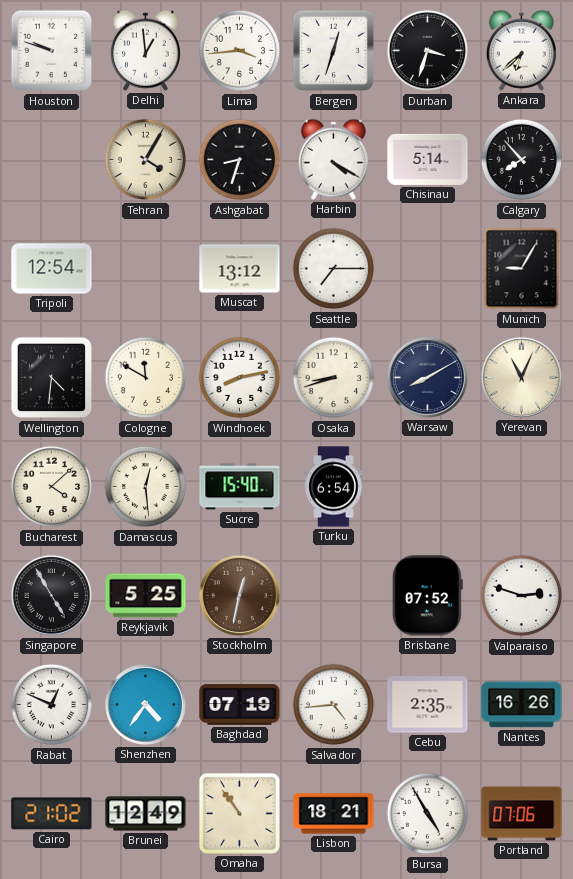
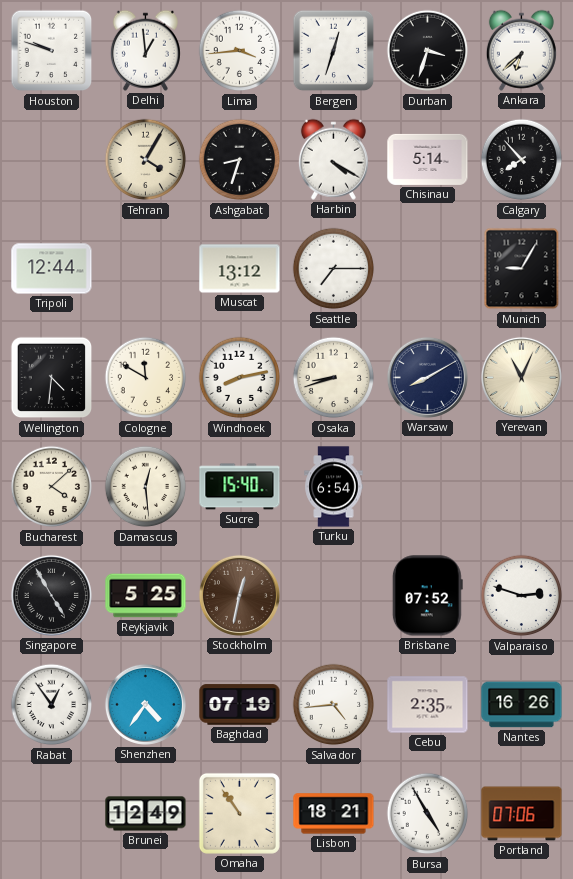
Tripoli: 12:54 -> 12:44 (52, 269)
Rabat: 12:49 -> 12:54 (52, 705)
Cairo: 21:02 -> none (52, 814)
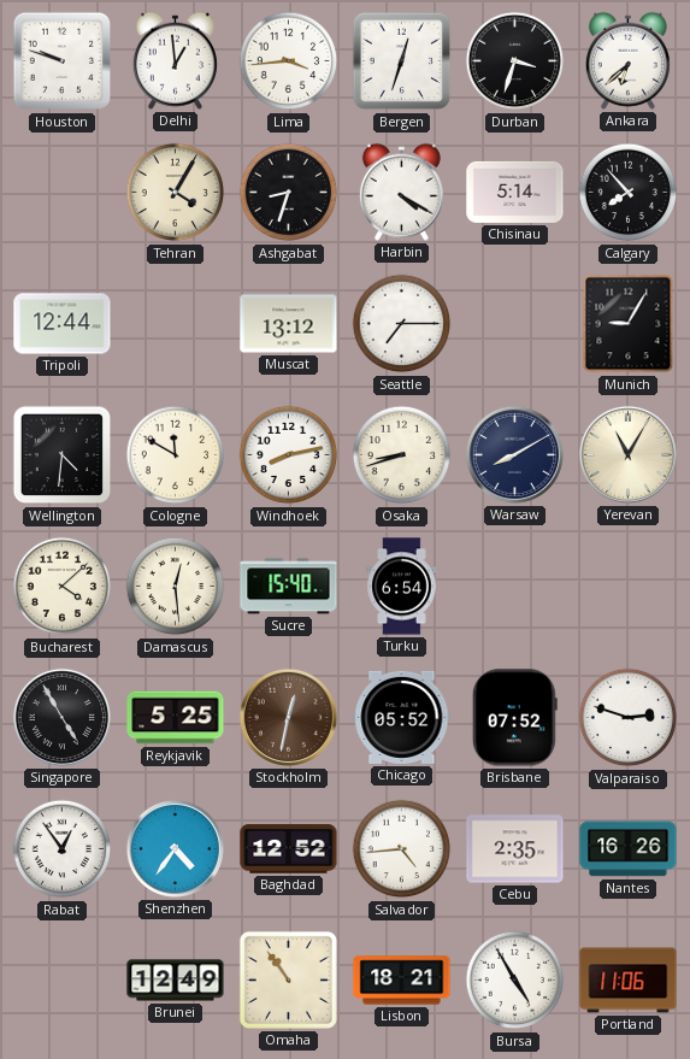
Yerevan: 11:04 -> 11:05 (627, 454)
Chicago: none -> 05:52 (402, 717)
Baghdad: 07:19 -> 12:52 (289, 849)
Portland: 07:06 -> 11:06 (629, 981)
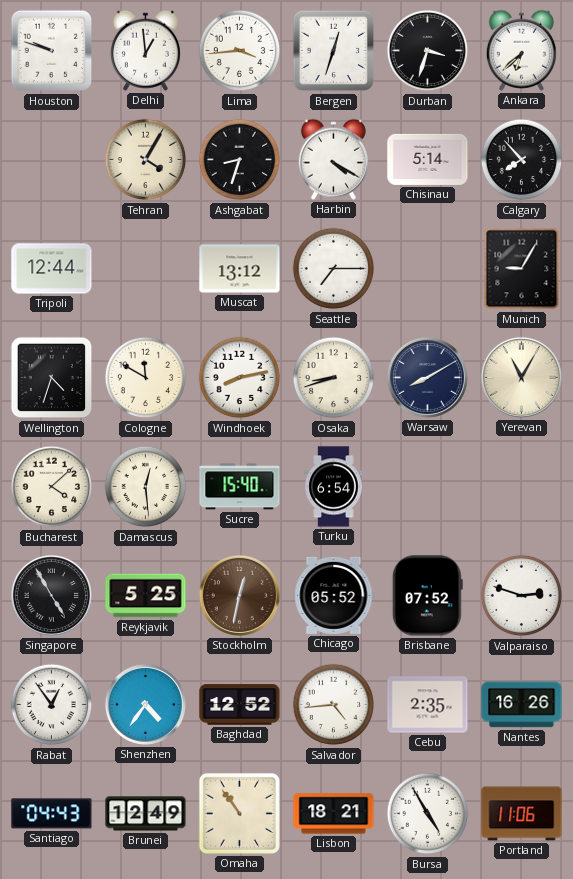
Wellington: 4:31 -> 4:33 (52, 378)
Santiago: none -> 04:43 (52, 814)
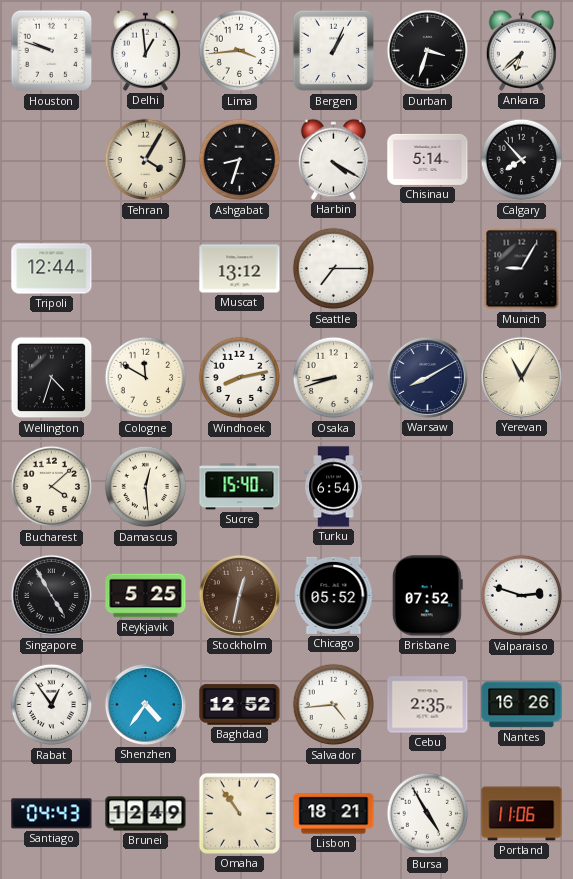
Bergen: 12:33 -> 1:04 (334, 51)
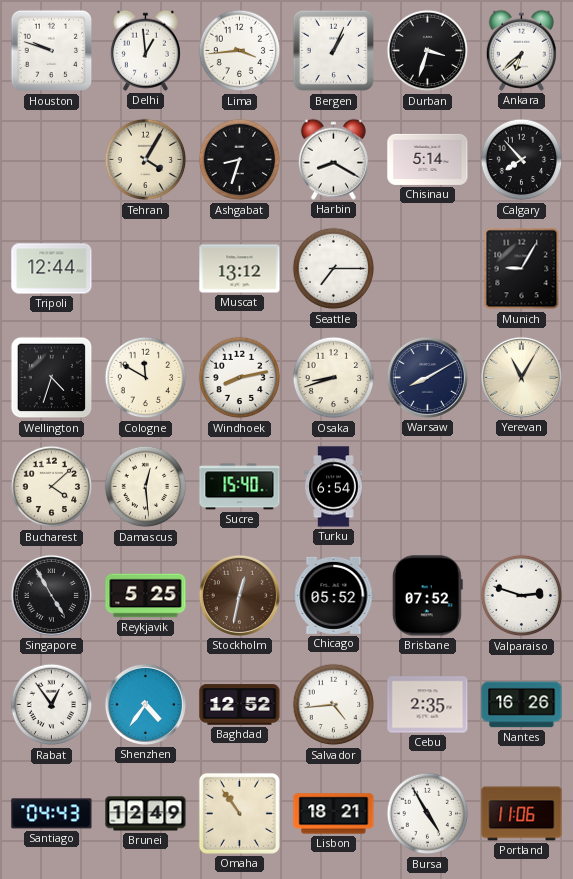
Harbin: 4:20 -> 8:20 (333, 159)
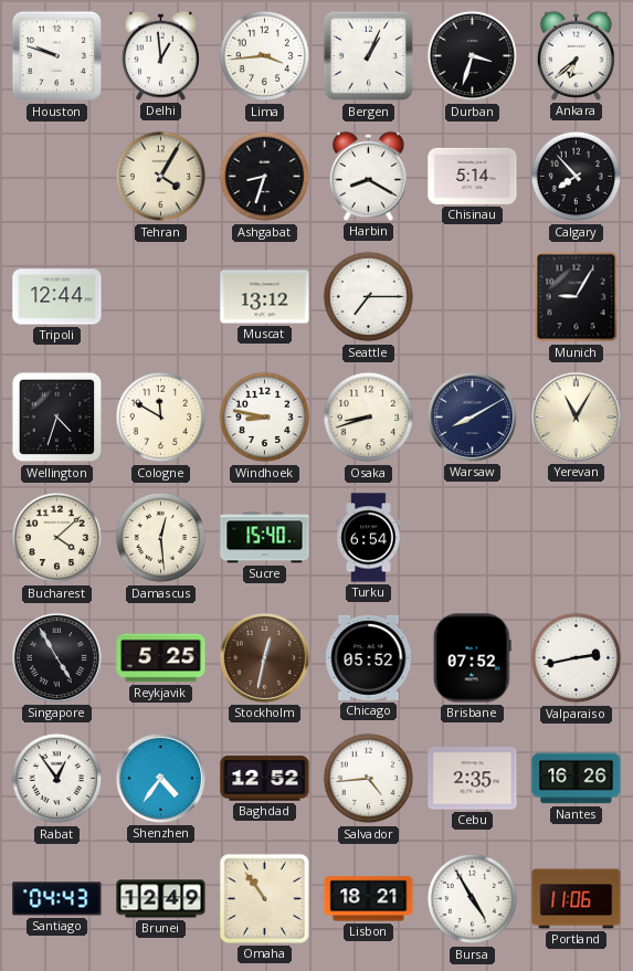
Windhoek: 8:13 -> 8:47 (265, 418)
Valparaiso: 2:48 -> 2:43 (577, 658)
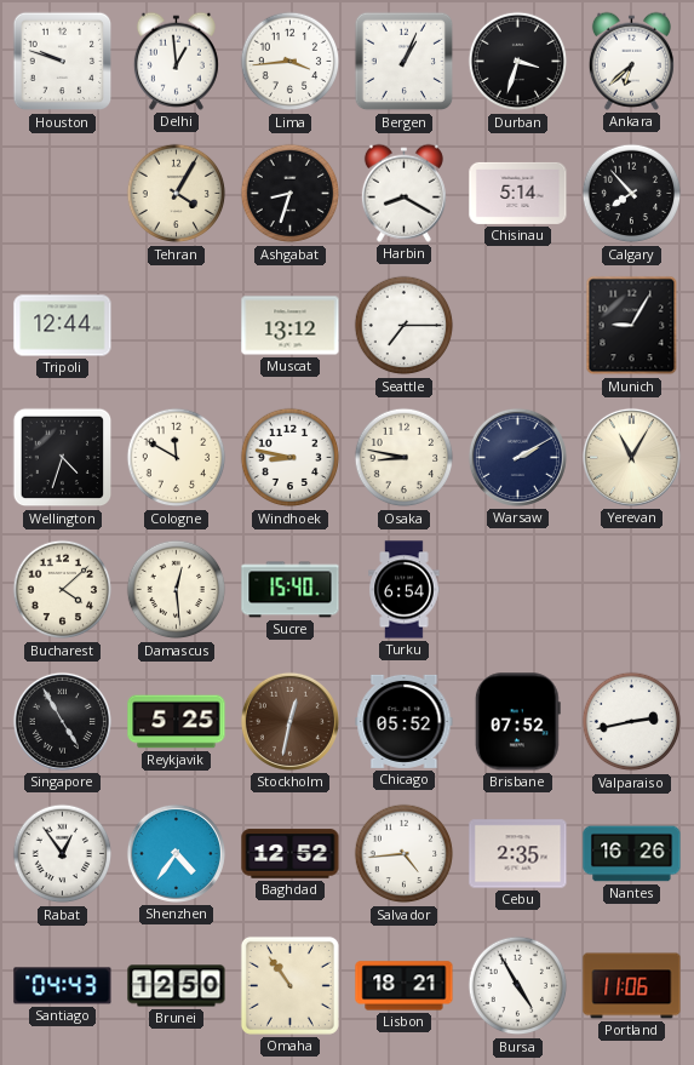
Osaka: 8:42 -> 8:47 (405, 458)
Warsaw: 8:10 -> 2:10 (517, 457)
Brunei: 12:49 -> 12:50 (177, 986)
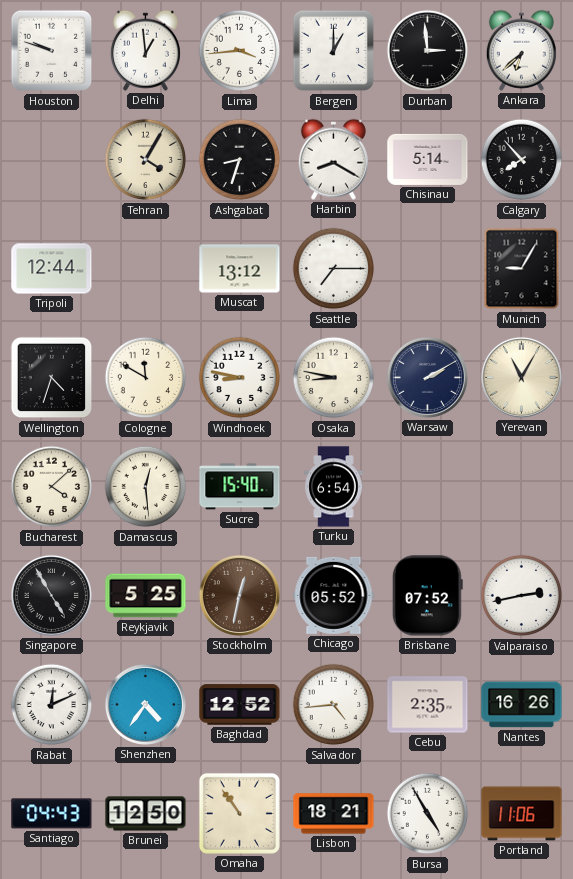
Bergen: 1:04 -> 1:00 (334, 51)
Durban: 3:33 -> 2:59 (428, 51)
Rabat: 12:54 -> 12:11 (52, 705)
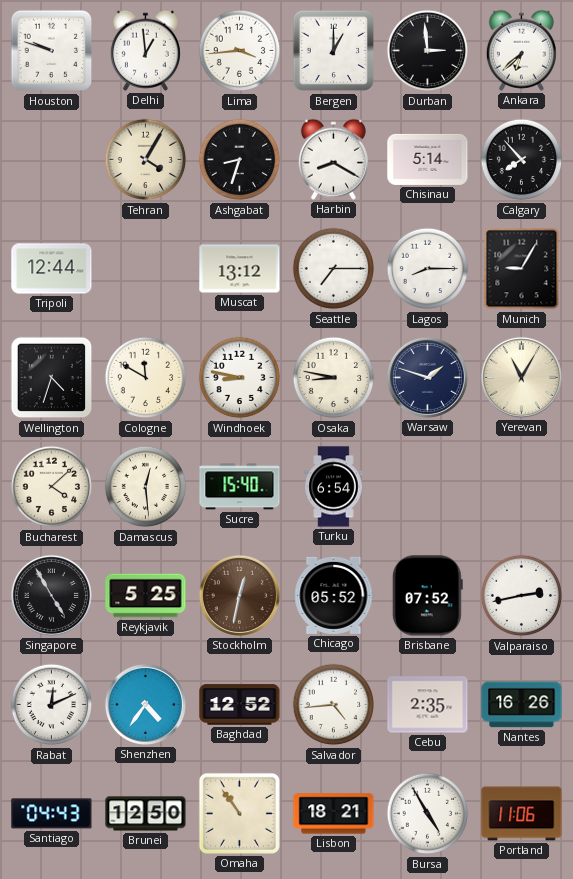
Lagos: none -> 8:15 (428, 269)
Warsaw: 2:10 -> 1:48 (427, 377)
